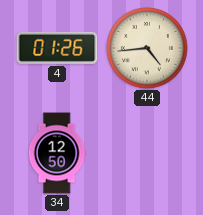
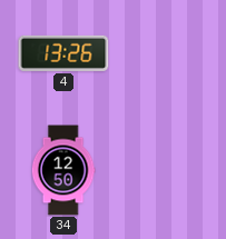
4: 01:26 -> 13:26 (63, 53)
44: 4:44 -> none (148, 49)
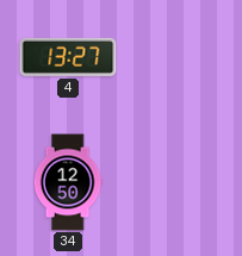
4: 13:26 -> 13:27 (68, 57)
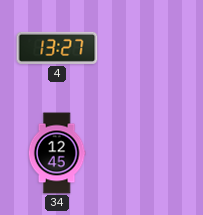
34: 12:50 -> 12:45 (57, 153)
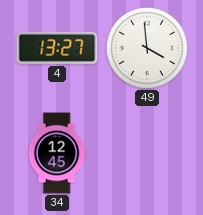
49: none -> 3:59 (148, 49)
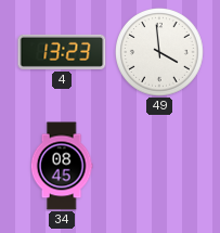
4: 13:27 -> 13:23 (62, 52)
34: 12:45 -> 08:45 (62, 166)
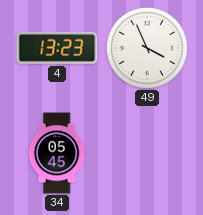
49: 3:59 -> 3:56 (148, 49)
34: 08:45 -> 05:45 (57, 153)
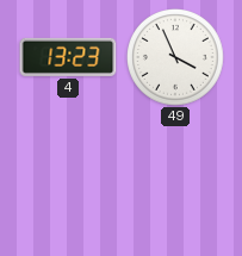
34: 05:45 -> none (57, 153)
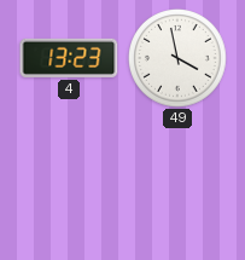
49: 3:56 -> 3:58 (179, 59)
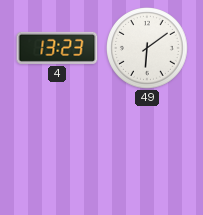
49: 3:58 -> 6:09 (148, 49)
